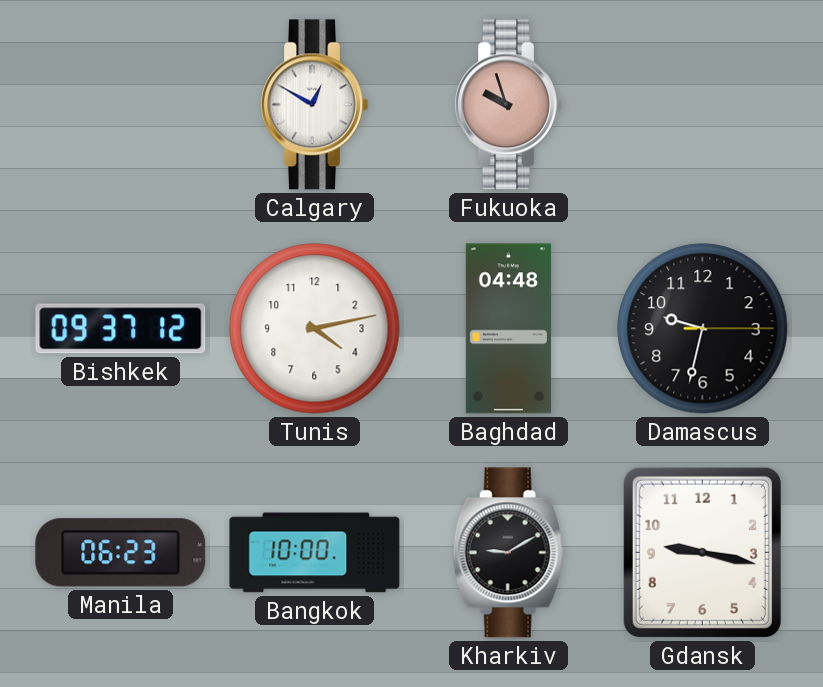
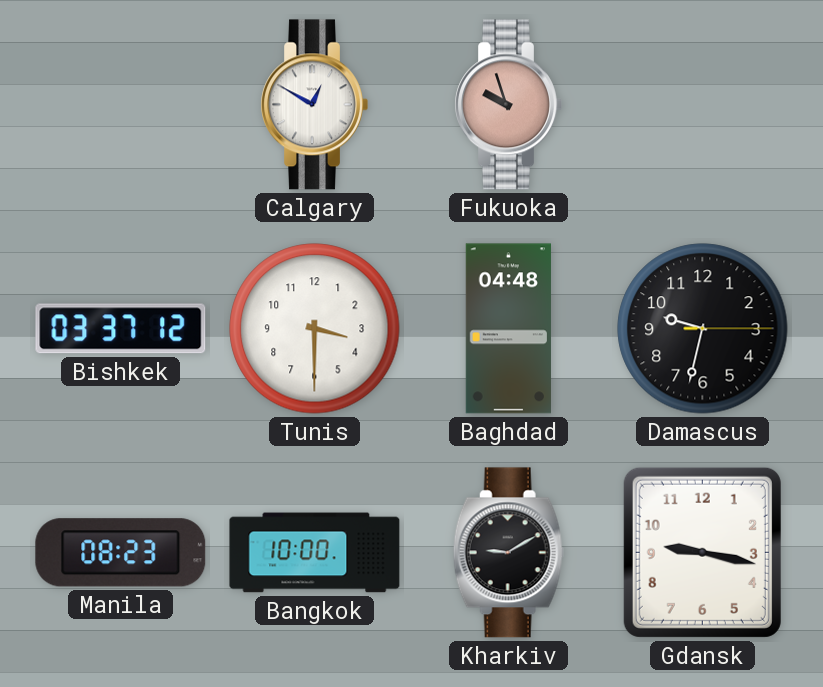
Bishkek: 09:37 -> 03:37 (121, 329)
Tunis: 4:13 -> 3:30 (315, 329)
Manila: 06:23 -> 08:23 (121, 553)
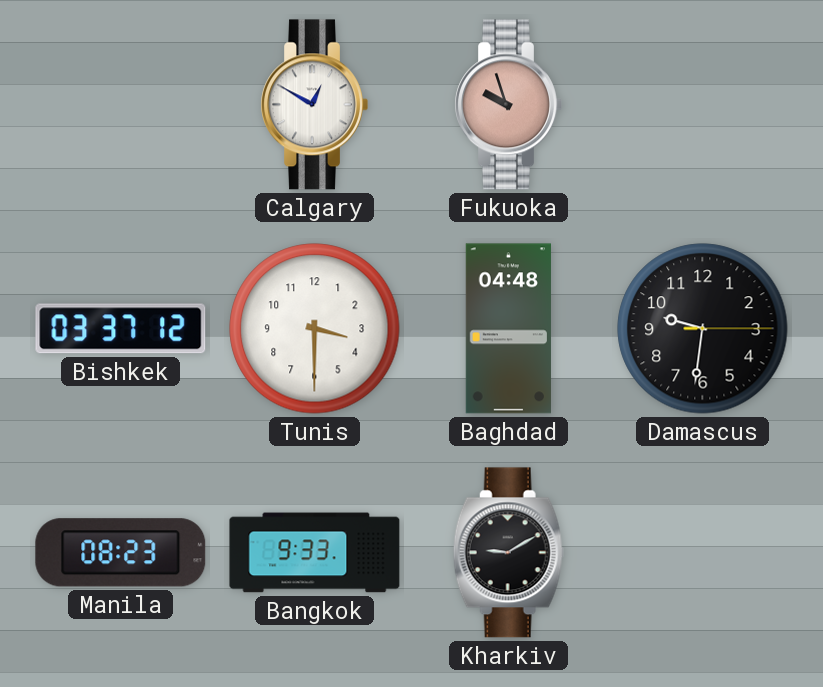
Damascus: 9:32 -> 9:31 (703, 329)
Bangkok: 10:00 -> 9:33 (315, 553)
Gdansk: 9:17 -> none (702, 552)
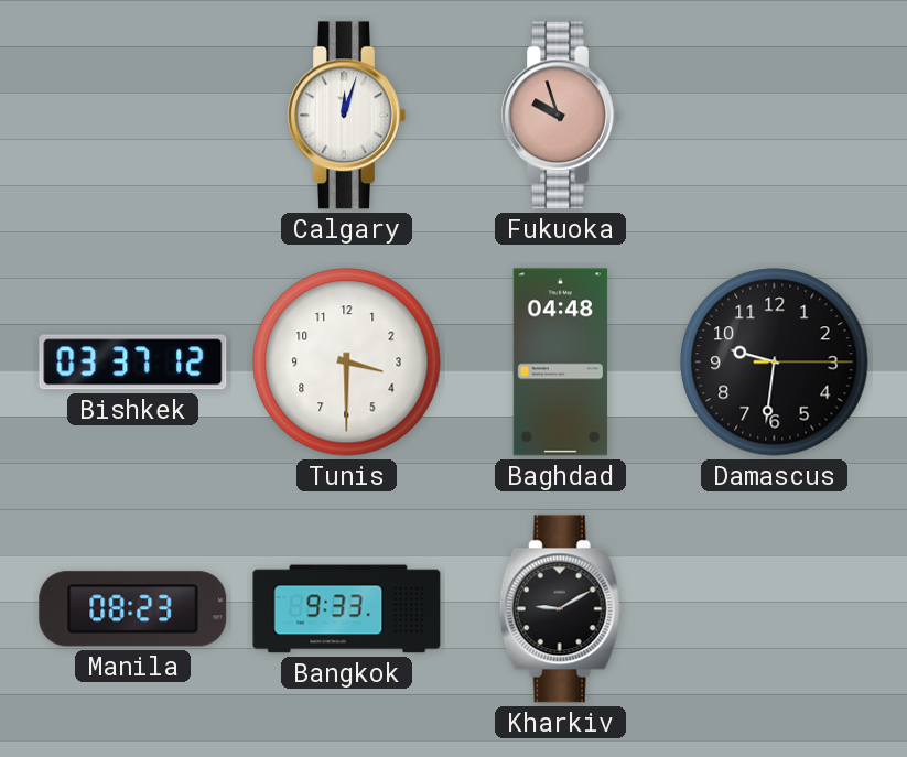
Calgary: 12:50 -> 12:03 (346, 116)
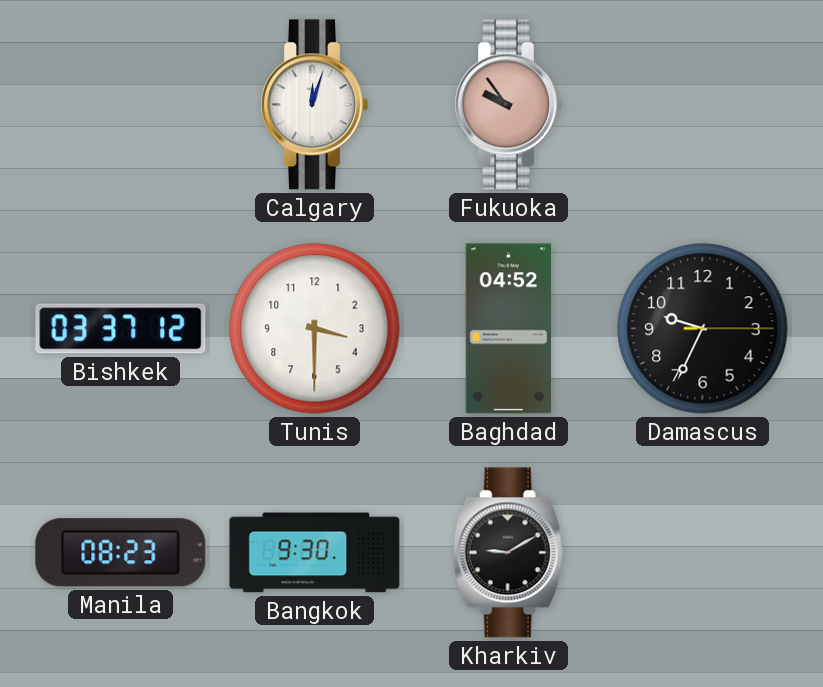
Fukuoka: 9:57 -> 9:54 (508, 105)
Baghdad: 04:48 -> 04:52 (508, 329)
Damascus: 9:31 -> 9:34 (703, 329)
Bangkok: 9:33 -> 9:30 (315, 553)
